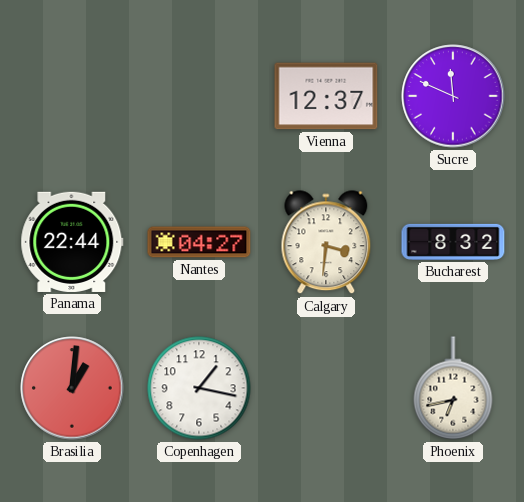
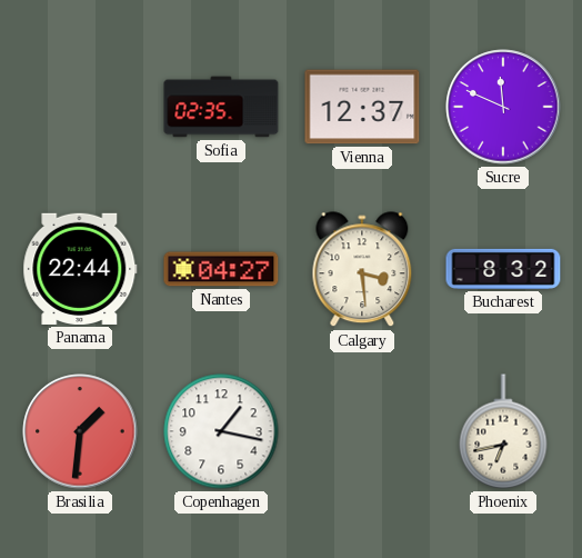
Sofia: none -> 02:35 (221, 107)
Calgary: 3:31 -> 3:29 (362, 270)
Brasilia: 1:01 -> 1:31 (80, 431)
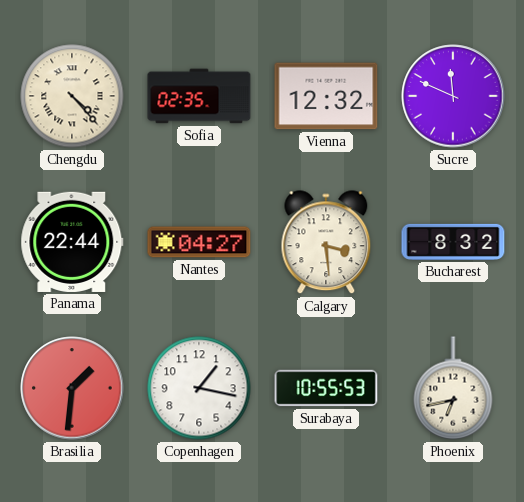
Chengdu: none -> 4:23 (72, 96)
Vienna: 12:37 -> 12:32 (326, 96)
Surabaya: none -> 10:55 (326, 388)
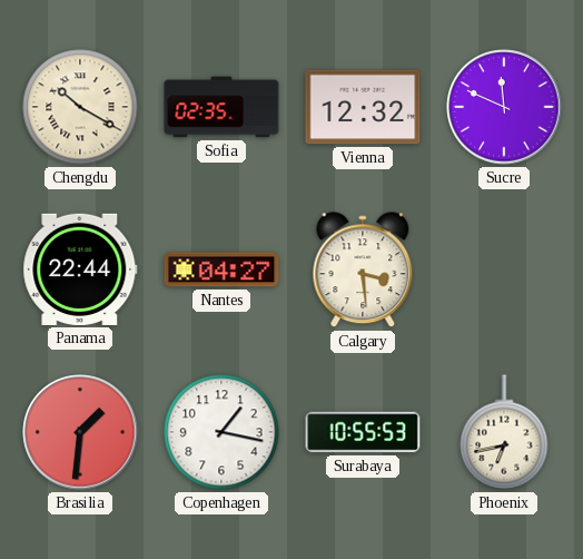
Chengdu: 4:23 -> 10:20 (80, 107)
Bucharest: 8:32 -> none (453, 242)
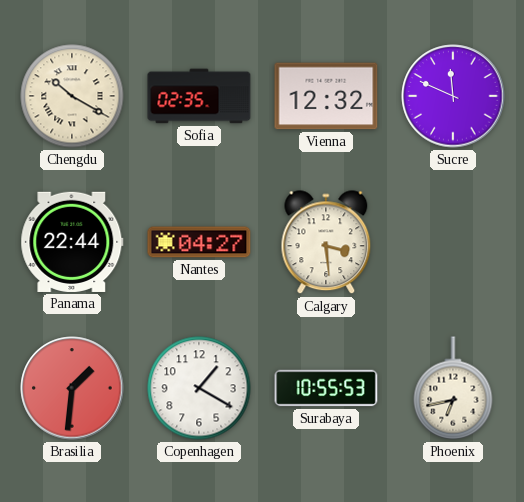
Copenhagen: 1:17 -> 1:20 (199, 388)
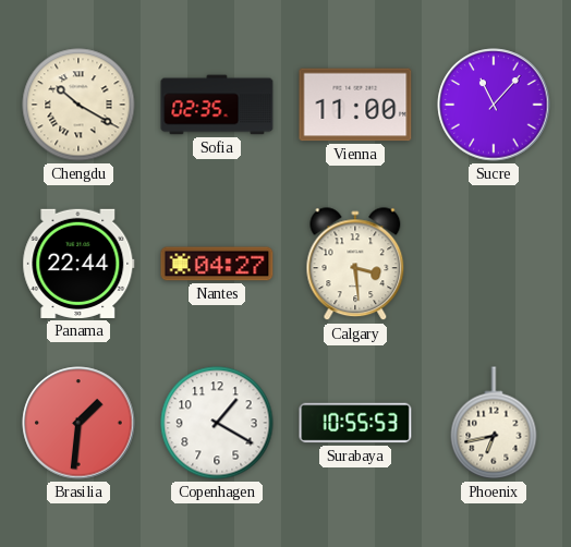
Vienna: 12:32 -> 11:00 (355, 105)
Sucre: 11:49 -> 11:07 (494, 105)
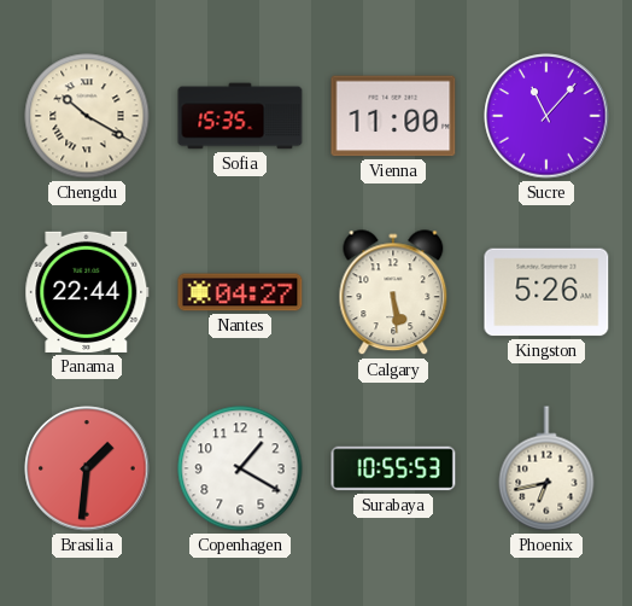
Sofia: 02:35 -> 15:35 (240, 116)
Calgary: 3:29 -> 5:29 (393, 293)
Kingston: none -> 5:26 (546, 292)
